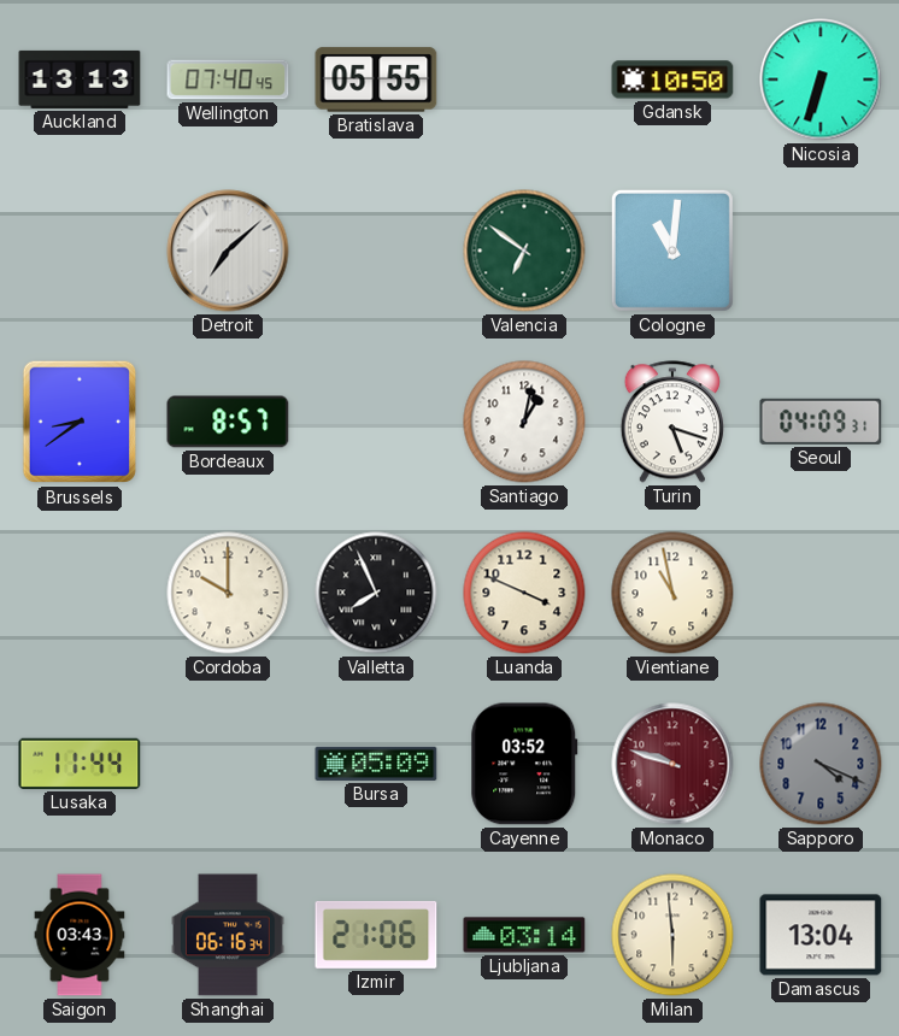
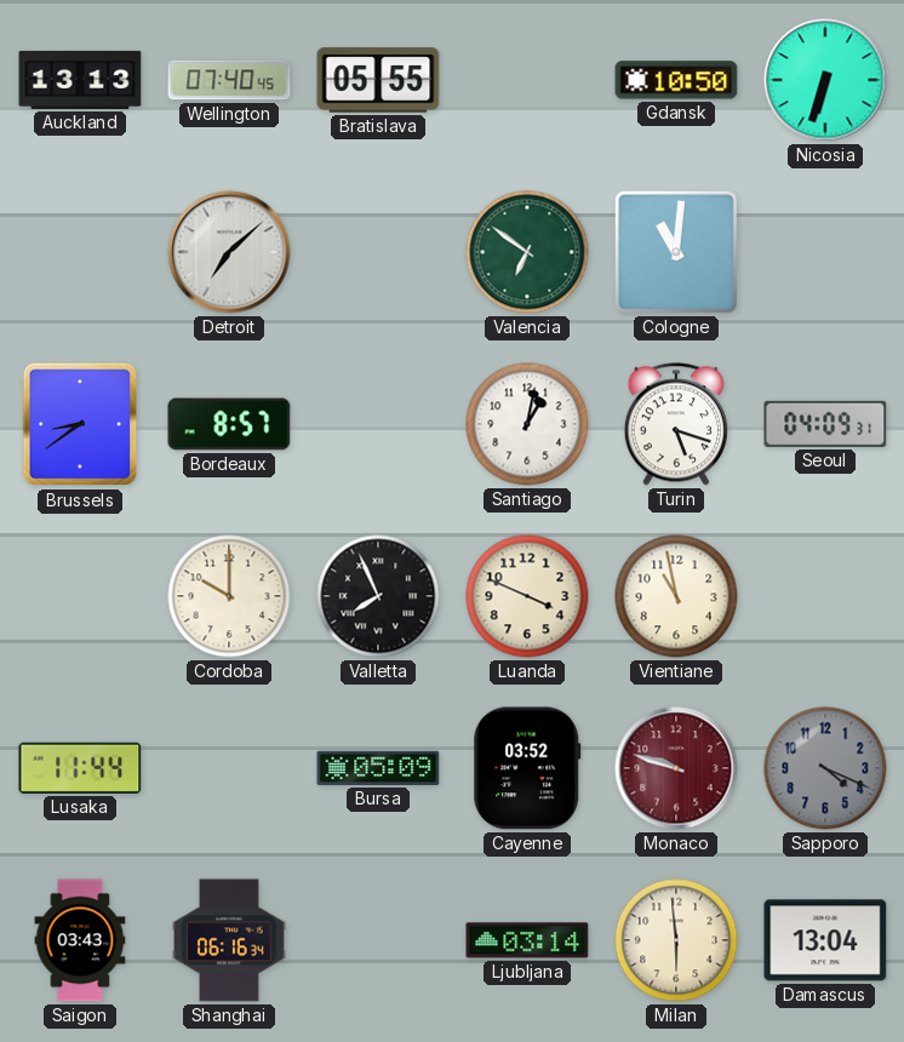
Izmir: 21:06 -> none (376, 935)
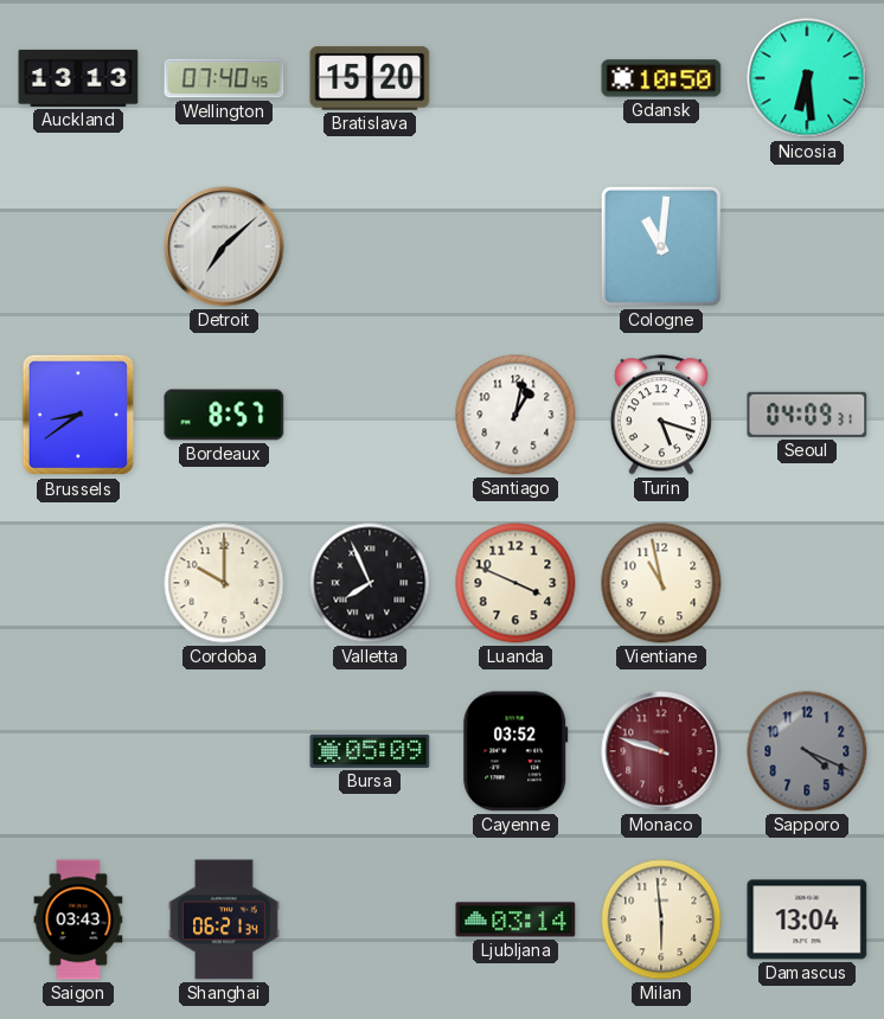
Bratislava: 05:55 -> 15:20 (370, 78)
Nicosia: 6:33 -> 6:29 (807, 78)
Valencia: 6:51 -> none (527, 252)
Lusaka: 11:44 -> none (80, 768)
Shanghai: 06:16 -> 06:21 (225, 919)
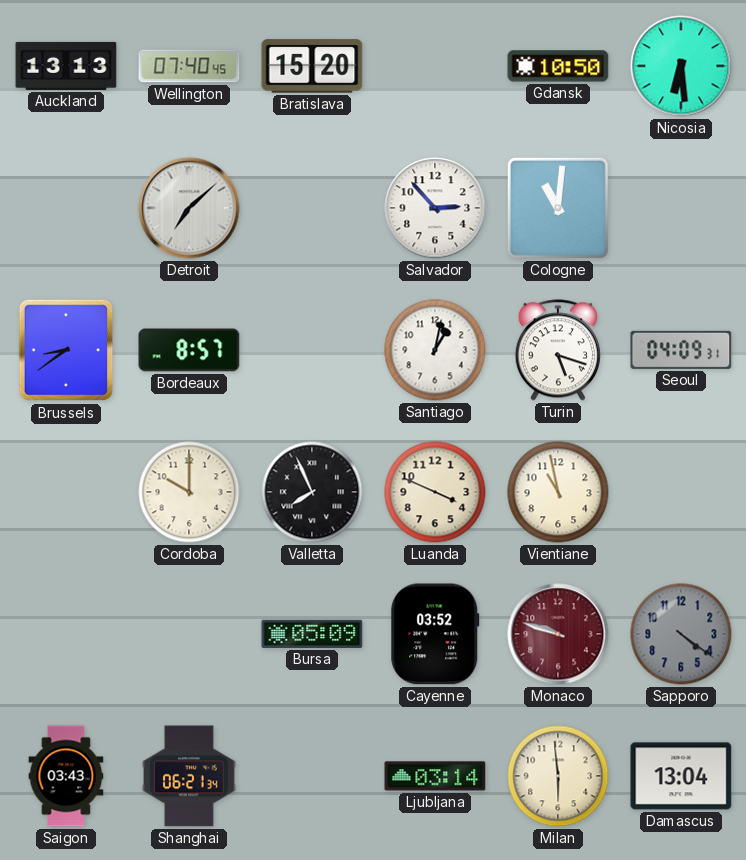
Salvador: none -> 2:53 (435, 208)
Sapporo: 4:19 -> 4:21 (681, 634)
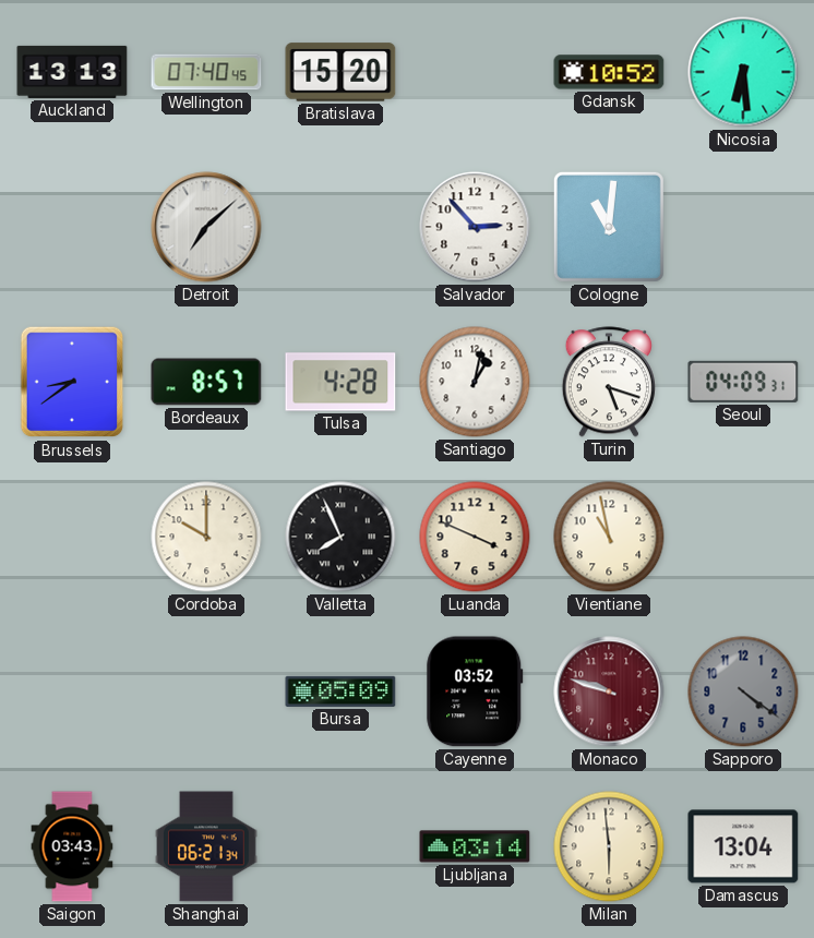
Gdansk: 10:50 -> 10:52 (609, 72)
Tulsa: none -> 4:28 (340, 382)
